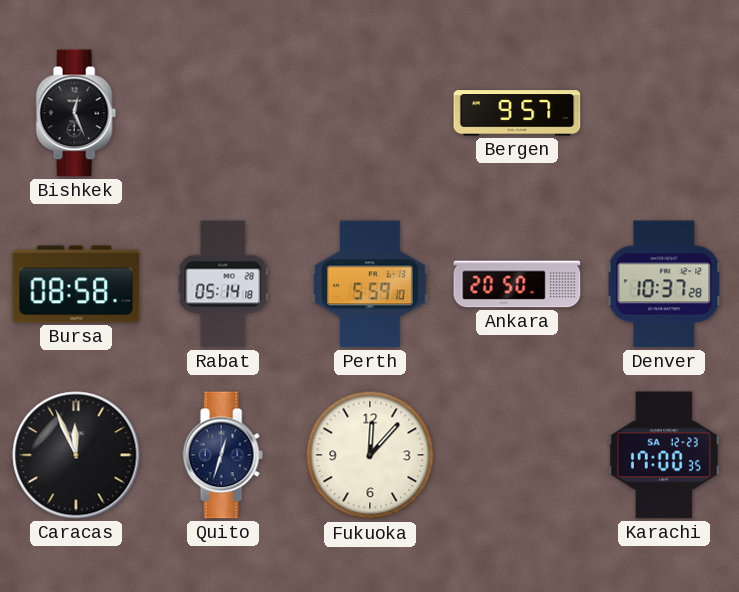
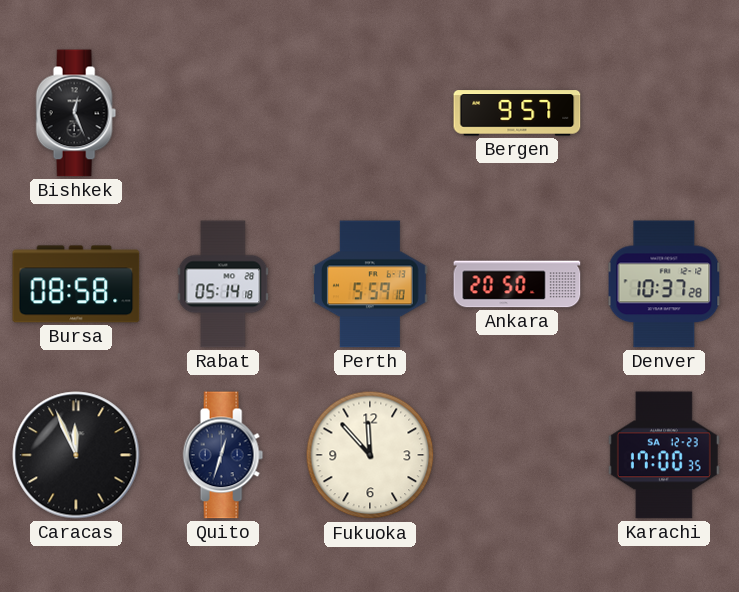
Fukuoka: 12:07 -> 11:53 (370, 455)
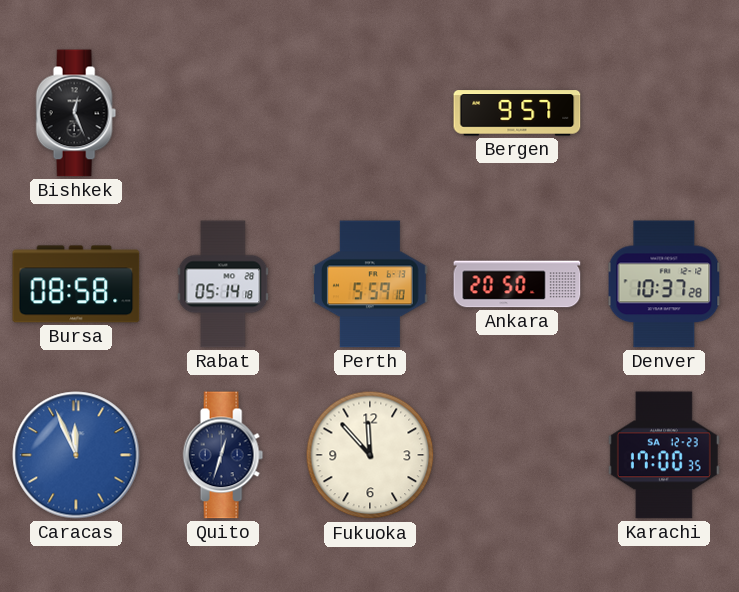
Caracas dial: black -> blue (76, 455)
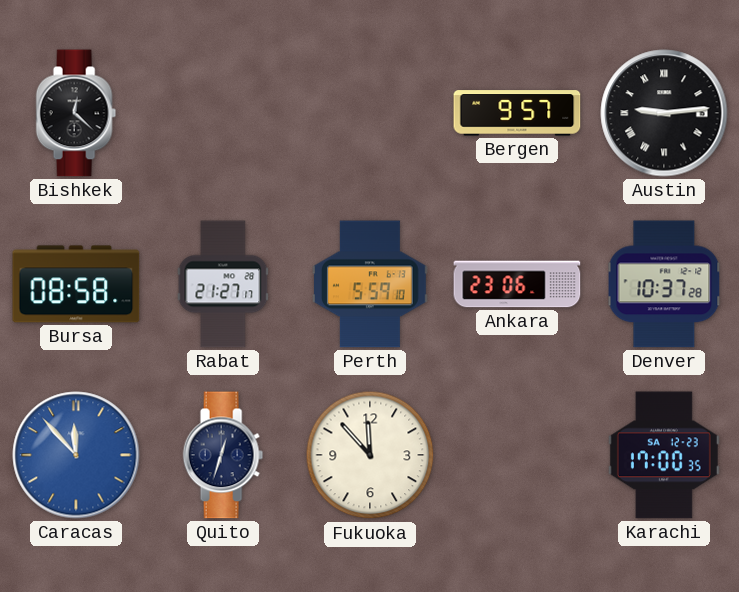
Bishkek: 12:26 -> 12:22 (76, 113)
Austin: none -> 9:14 (664, 113)
Rabat: 05:14 -> 21:27 (223, 284)
Ankara: 20:50 -> 23:06 (517, 284)
Caracas: 11:56 -> 11:53 (76, 455)
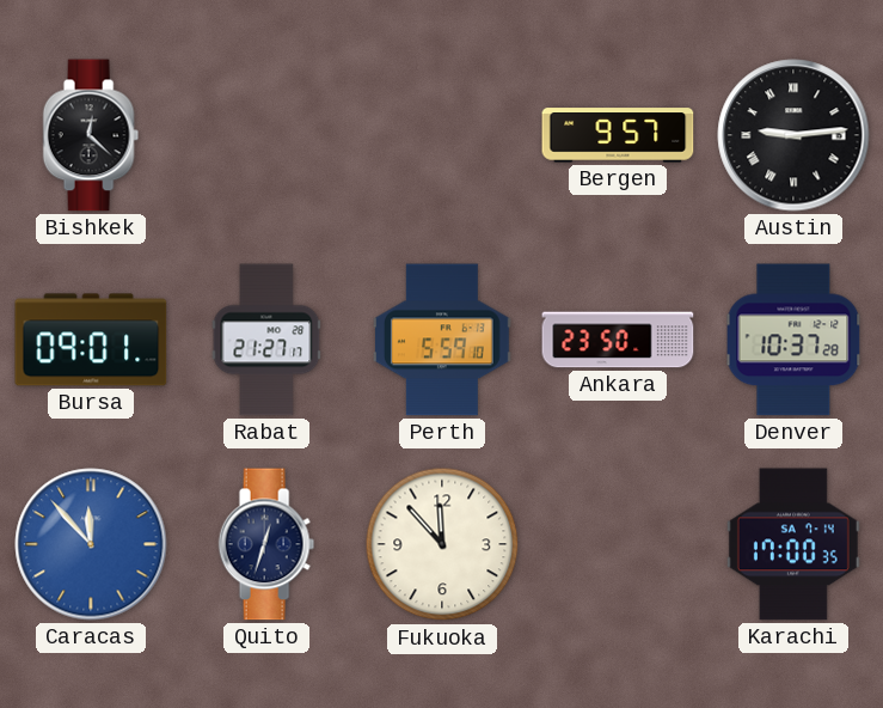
Bursa: 08:58 -> 09:01 (91, 340)
Ankara: 23:06 -> 23:50 (618, 340)
Karachi date: SA 12-23 -> SA 7-14 (793, 544)
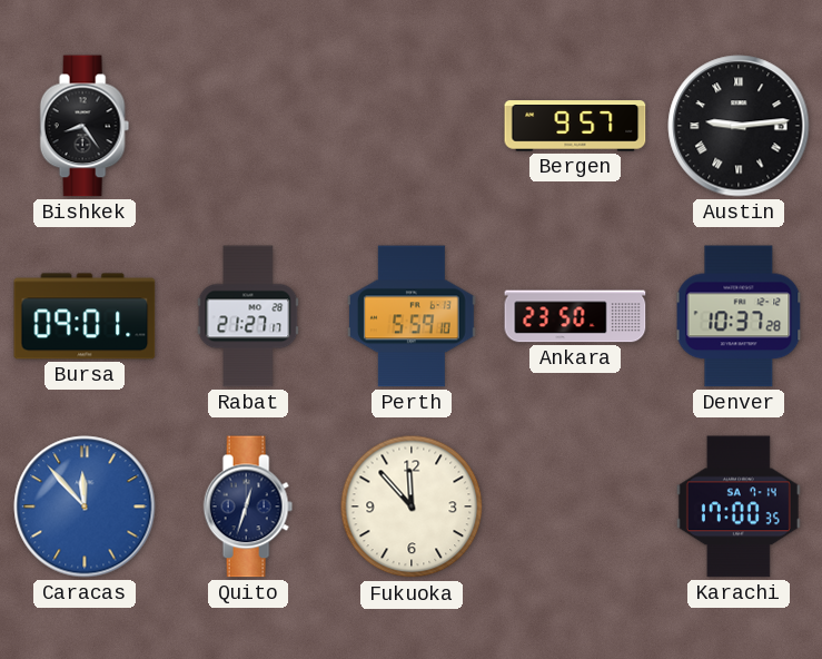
Bishkek: 12:22 -> 8:24 (85, 126)
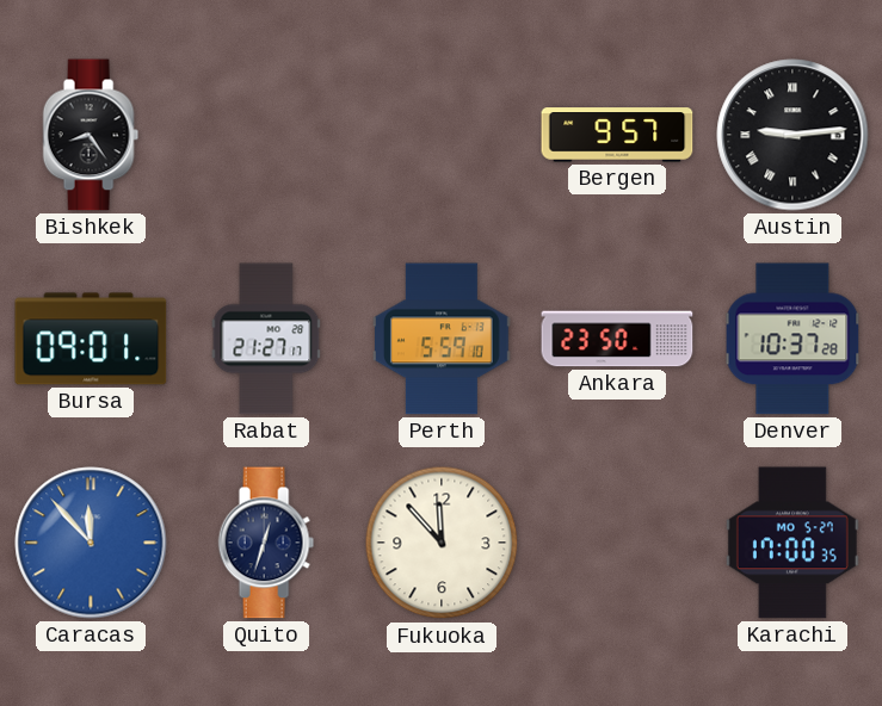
Karachi date: SA 7-14 -> MO 5-27 (792, 543)
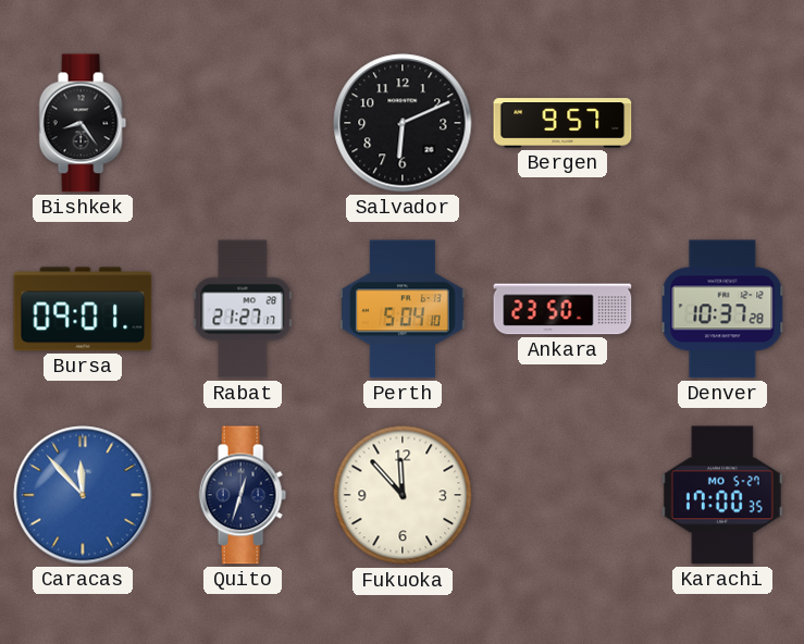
Salvador: none -> 6:11 (403, 123)
Austin: 9:14 -> none (792, 135)
Perth: 5:59 -> 5:04 (404, 309)
